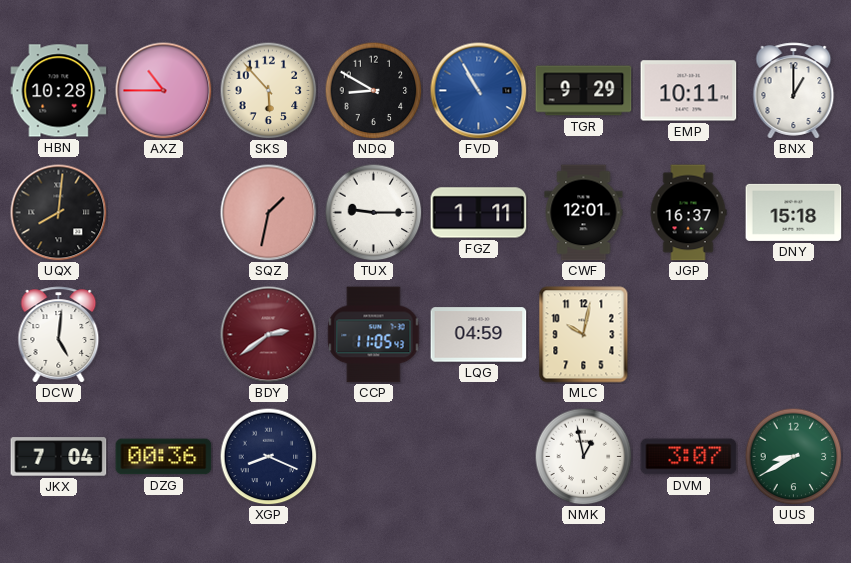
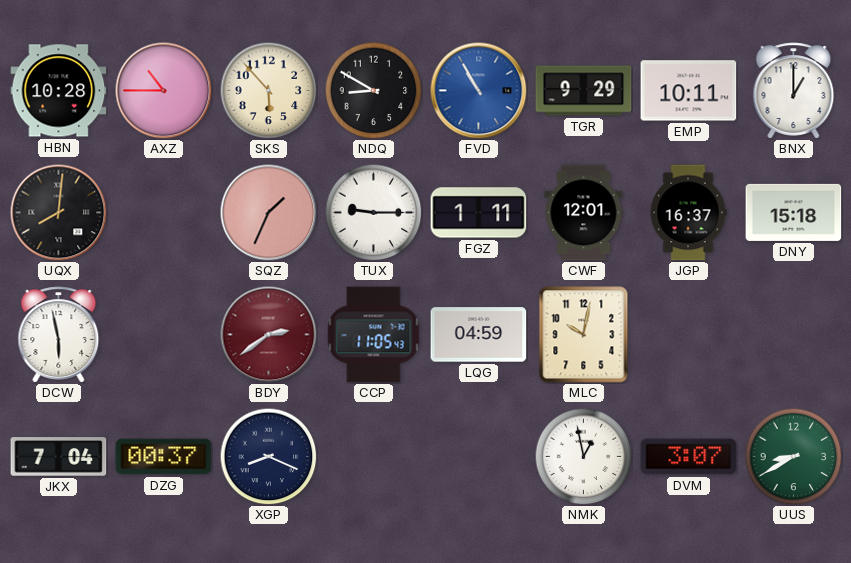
SQZ: 1:32 -> 1:34 (269, 213)
DCW: 5:01 -> 5:58 (59, 335)
DZG: 00:36 -> 00:37 (164, 457)
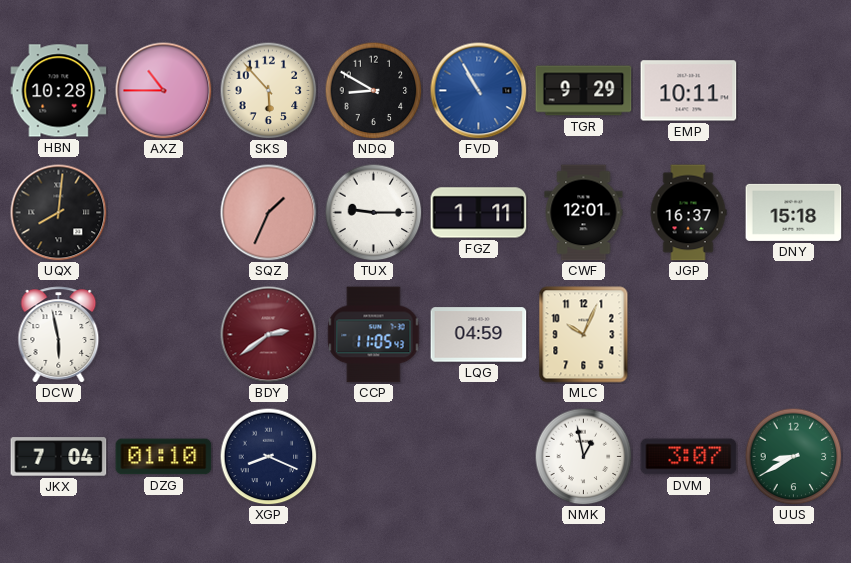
BNX: 1:00 -> none (794, 91)
MLC: 10:02 -> 10:04 (584, 335)
DZG: 00:37 -> 01:10 (164, 457)
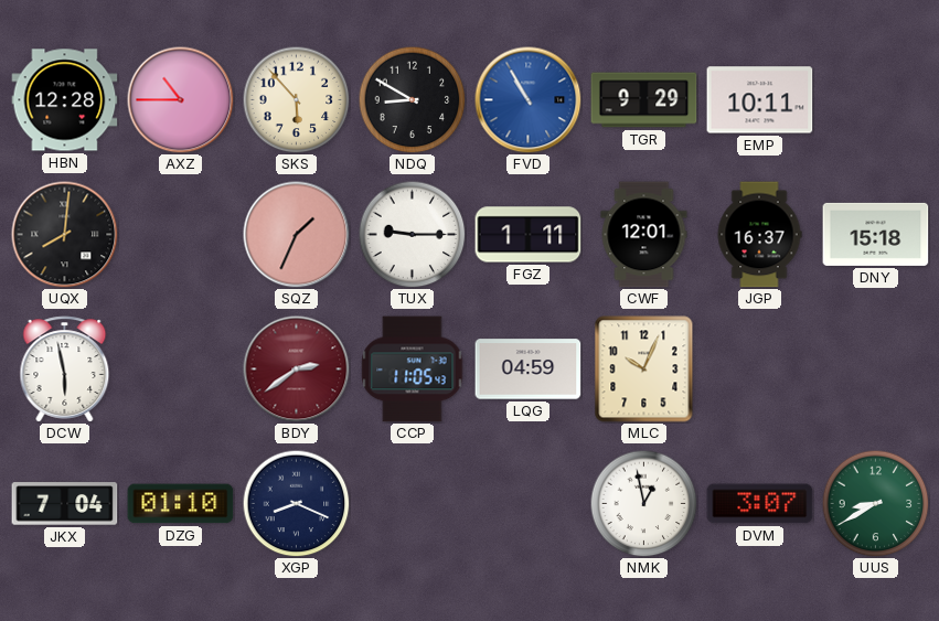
HBN: 10:28 -> 12:28 (65, 100)
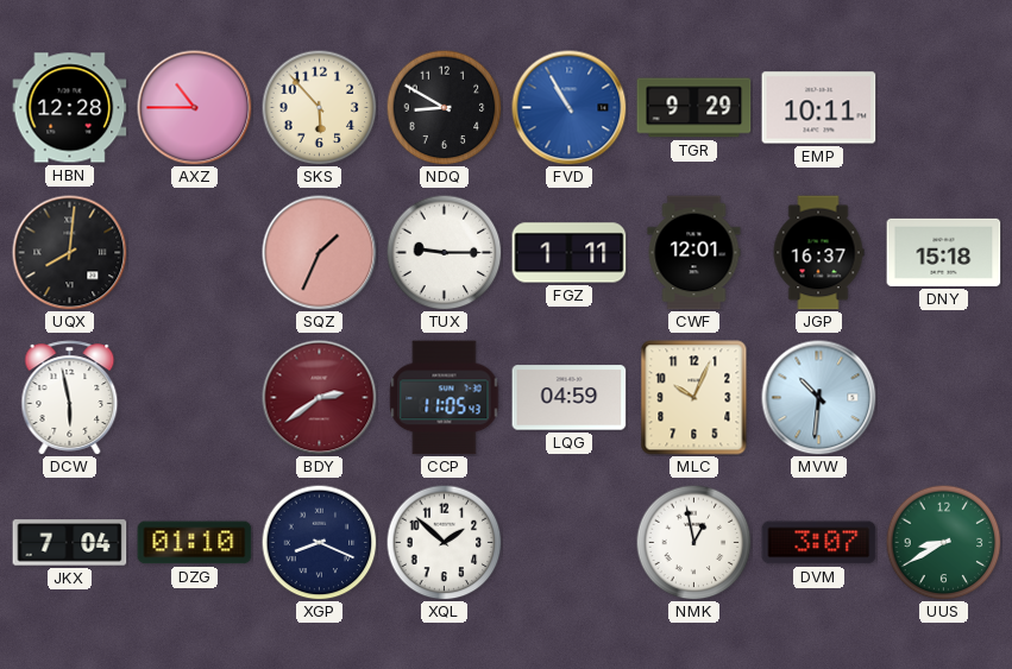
MVW: none -> 10:31 (819, 398)
XQL: none -> 1:52 (444, 542)
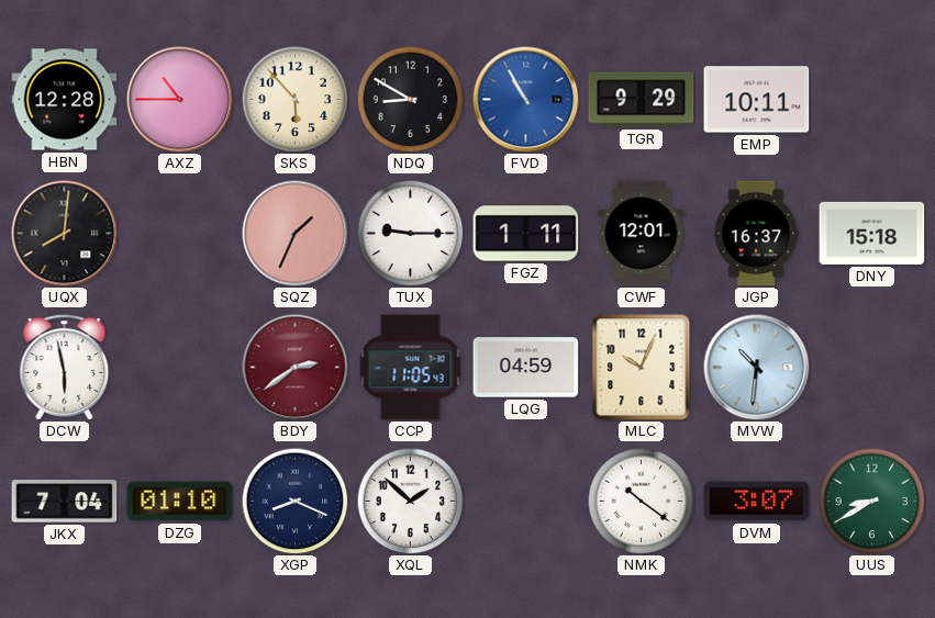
NMK: 12:58 -> 10:21 (641, 501)
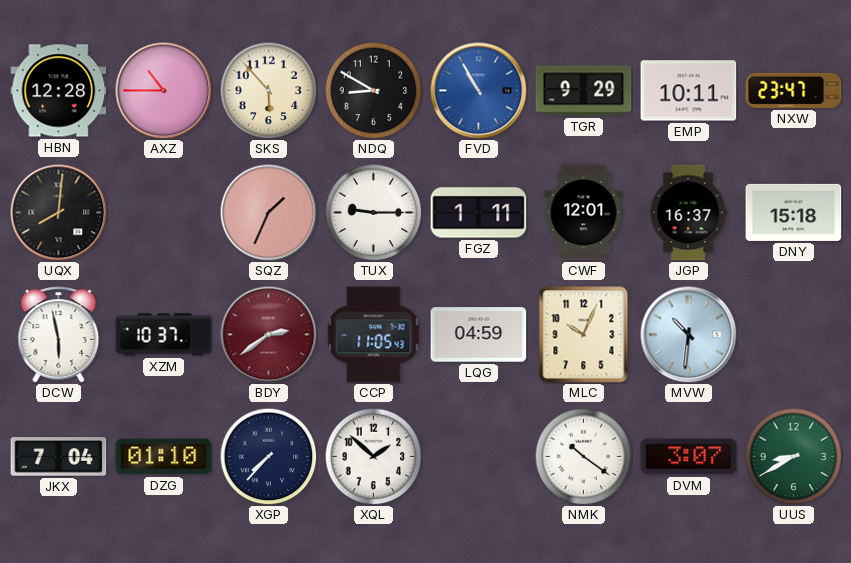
NXW: none -> 23:47 (794, 90)
XZM: none -> 10:37 (164, 335)
XGP: 8:19 -> 7:37 (268, 456)
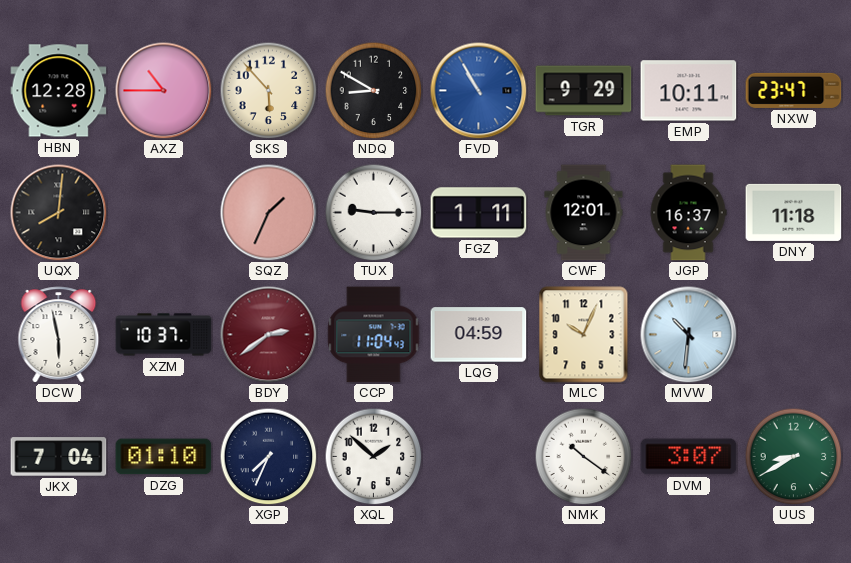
DNY: 15:18 -> 11:18 (794, 212)
CCP: 11:05 -> 11:04 (374, 335)
XGP: 7:37 -> 7:34 (268, 456)
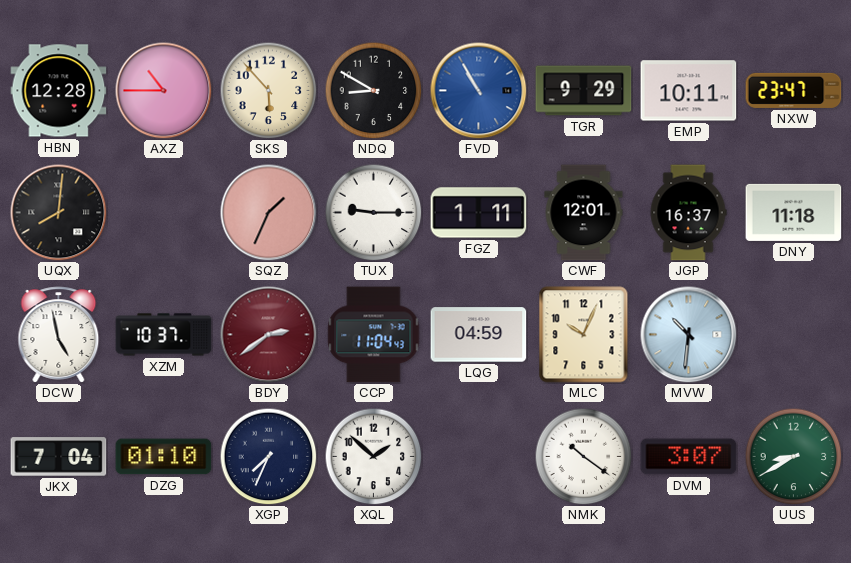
DCW: 5:58 -> 4:58 (59, 335)
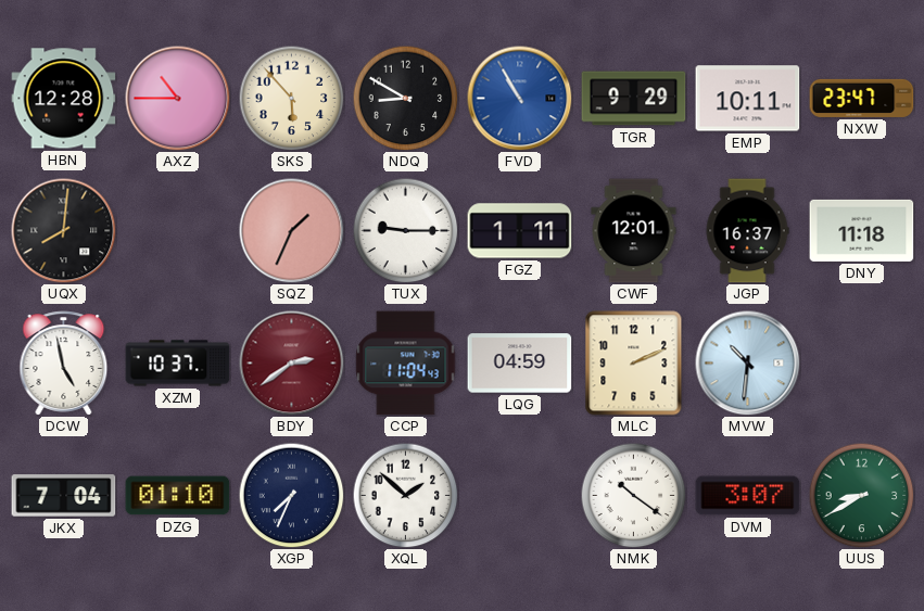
MLC: 10:04 -> 2:11 (634, 364)
